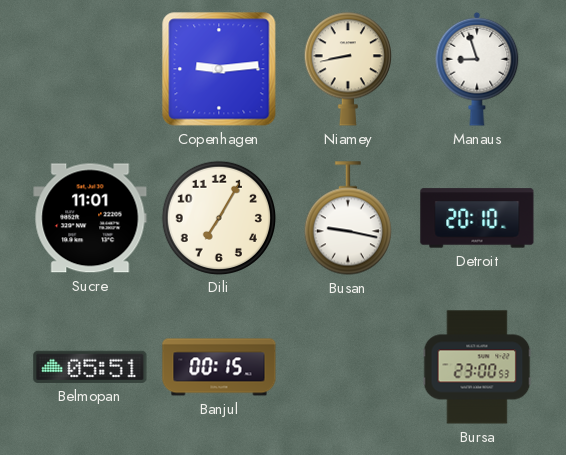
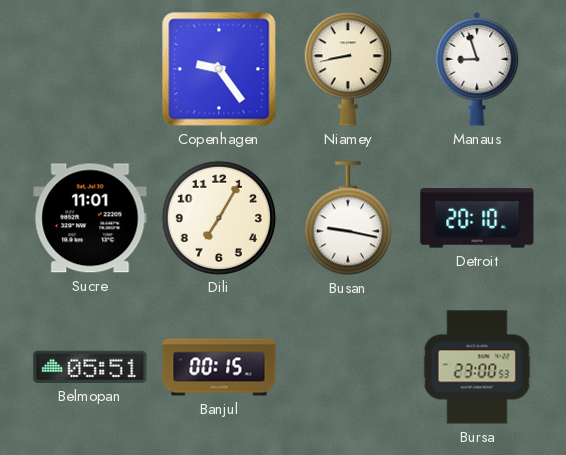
Copenhagen: 9:14 -> 9:24 (219, 69)
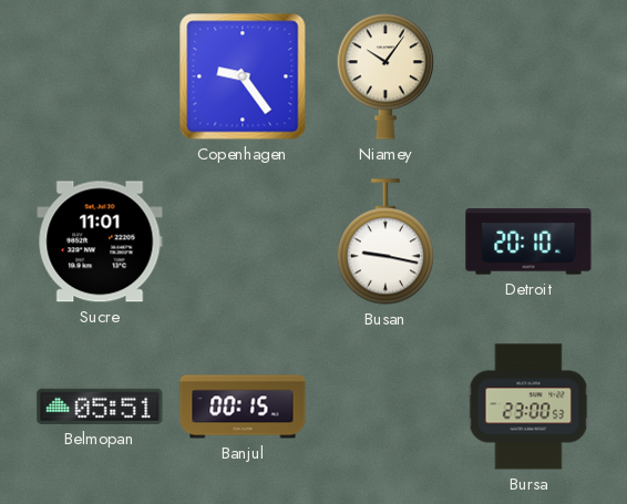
Niamey: 8:43 -> 10:06 (386, 76)
Manaus: 8:57 -> none (477, 69)
Dili: 7:05 -> none (218, 217)
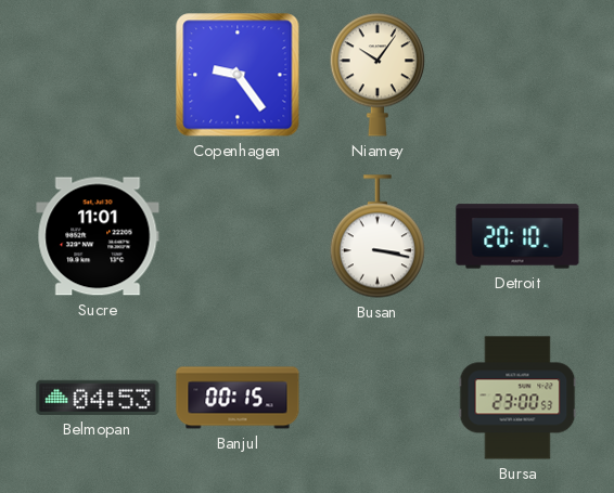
Busan: 9:17 -> 3:17 (378, 236)
Belmopan: 05:51 -> 04:53 (98, 398)
